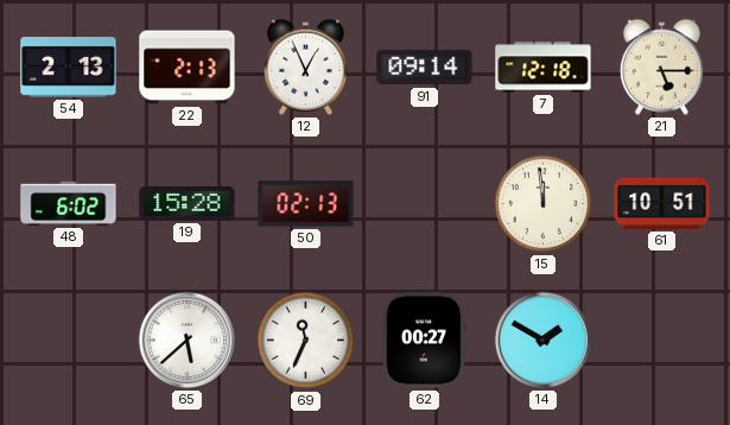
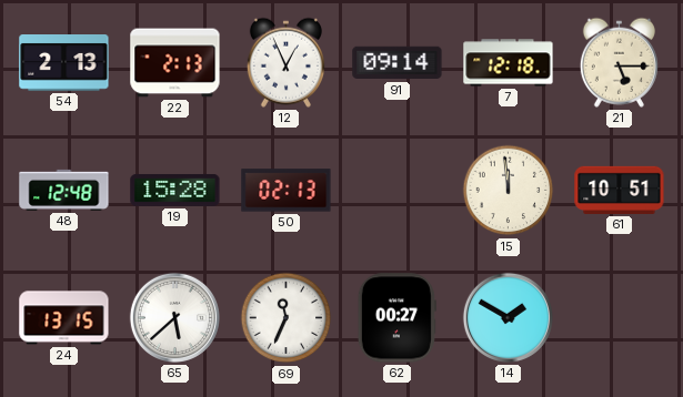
48: 6:02 -> 12:48 (64, 190)
24: none -> 13:15 (64, 318)
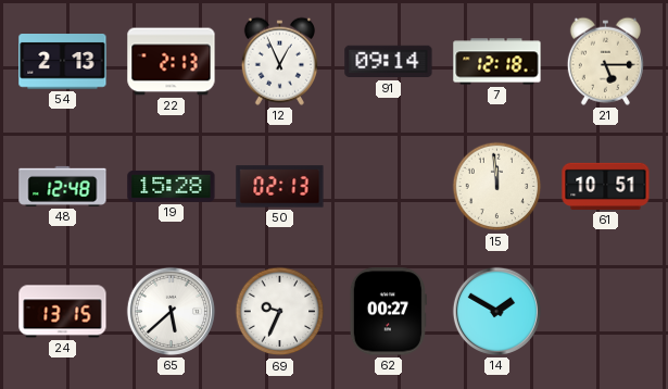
69: 11:34 -> 9:34 (280, 312)
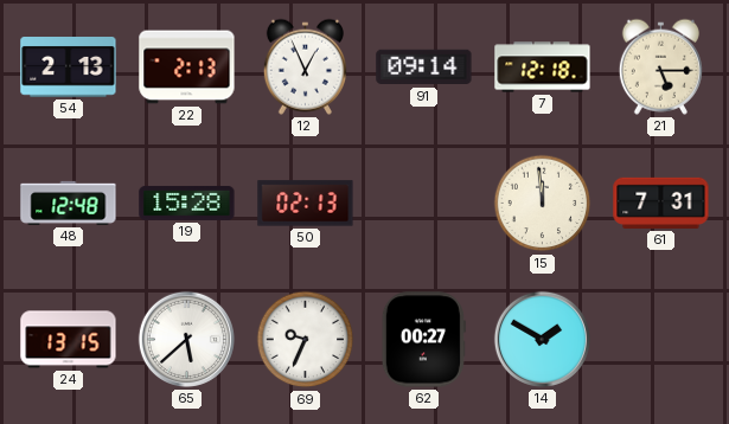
61: 10:51 -> 7:31 (661, 203)
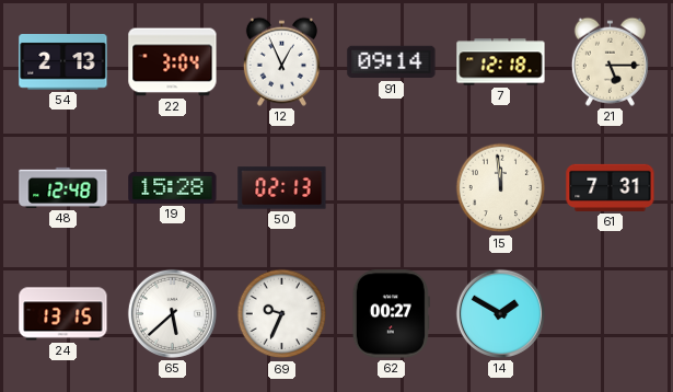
22: 2:13 -> 3:04 (173, 62)
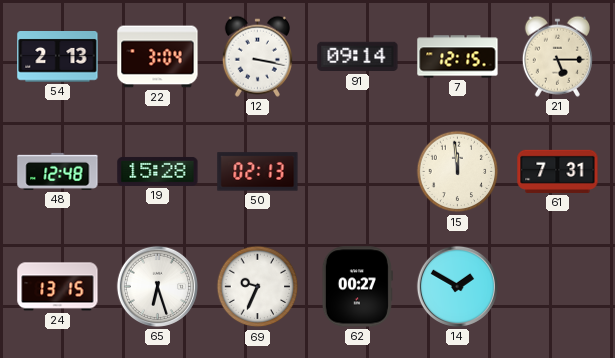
12: 12:56 -> 3:17 (257, 56)
7: 12:18 -> 12:15 (458, 57)
65: 5:38 -> 6:27 (157, 286)
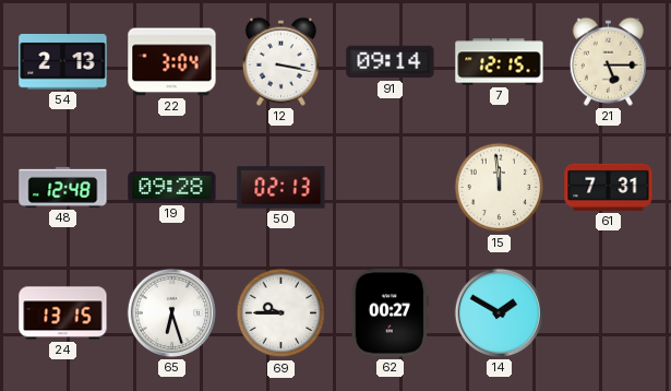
19: 15:28 -> 09:28 (172, 187)
69: 9:34 -> 9:45 (281, 313)
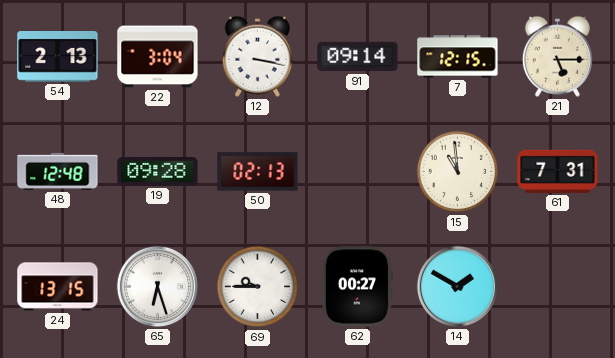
15: 11:59 -> 10:59 (458, 172)
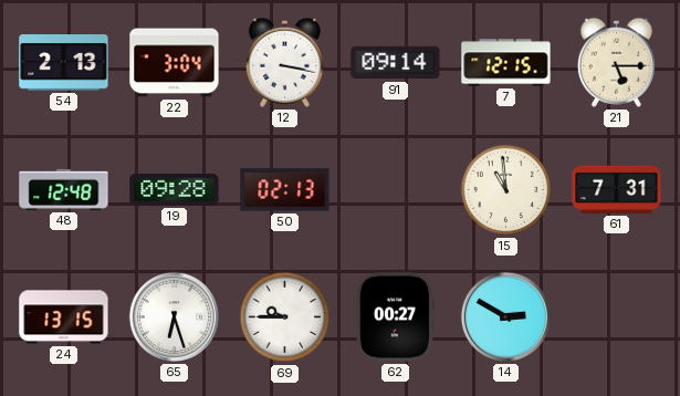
14: 1:50 -> 2:50 (505, 316)
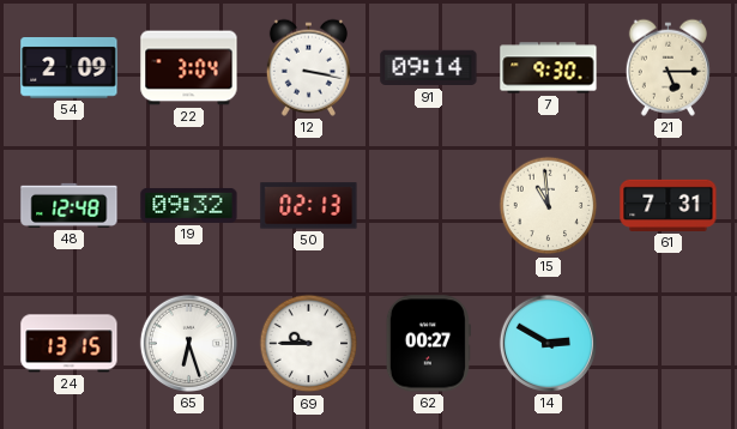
54: 2:13 -> 2:09 (70, 68)
7: 12:15 -> 9:30 (549, 68)
19: 09:28 -> 09:32 (189, 205)
